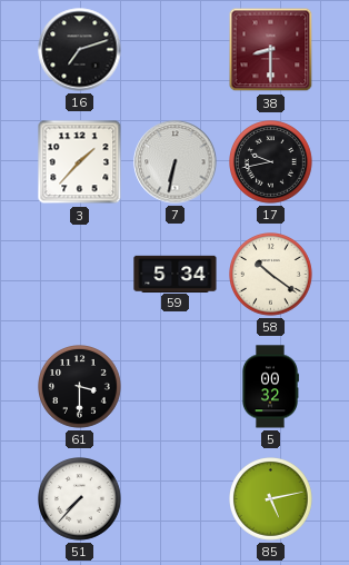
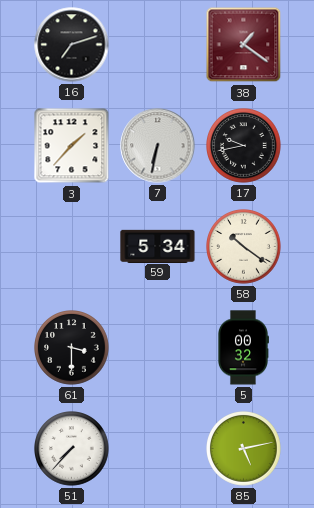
38: 8:30 -> 1:21 (244, 45)
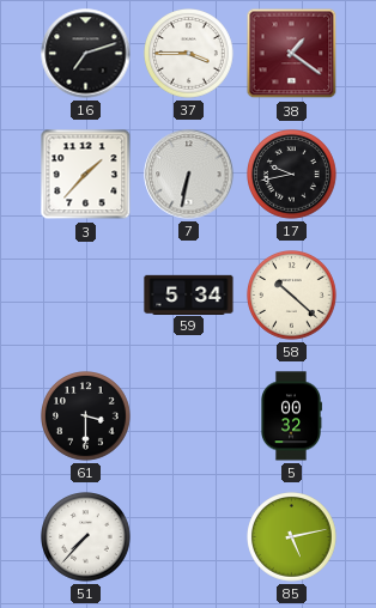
37: none -> 3:45 (189, 54)
58: 10:21 -> 10:22 (292, 296)
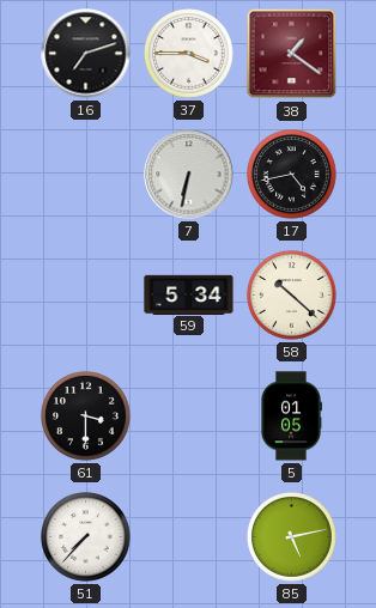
3: 1:37 -> none (86, 175)
17: 9:43 -> 4:43 (292, 175)
5: 00:32 -> 01:05 (291, 417)
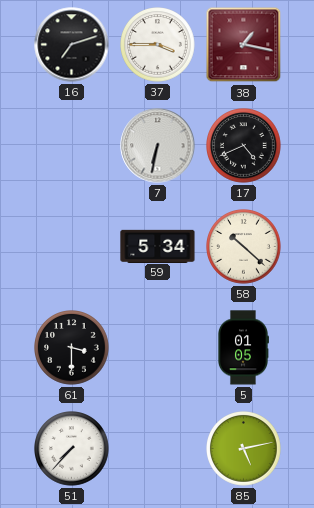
38: 1:21 -> 1:17 (244, 45)
17: 4:43 -> 4:41 (244, 146)
